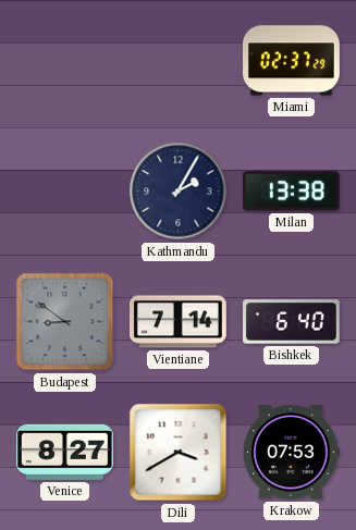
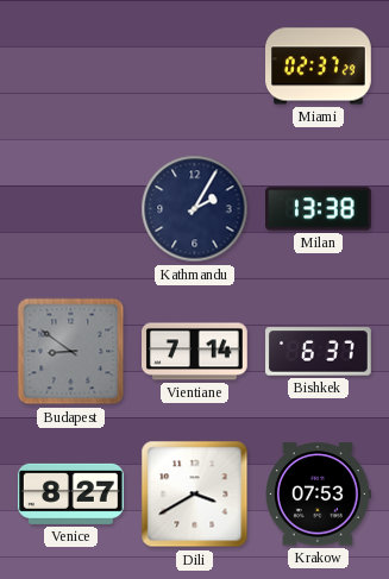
Bishkek: 6:40 -> 6:37 (319, 352)
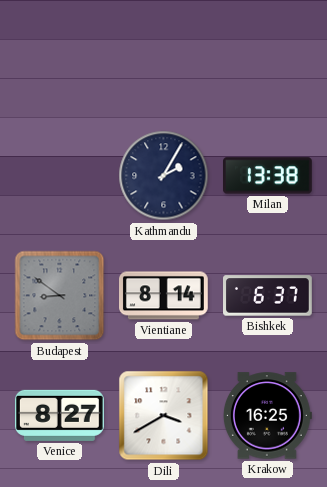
Miami: 02:37 -> none (319, 67)
Vientiane: 7:14 -> 8:14 (164, 296)
Krakow: 07:53 -> 16:25 (267, 416)
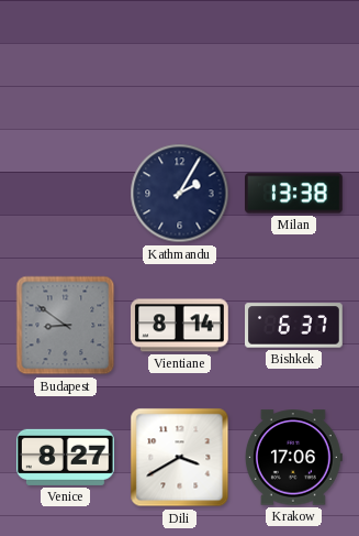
Krakow: 16:25 -> 17:06 (293, 458)
